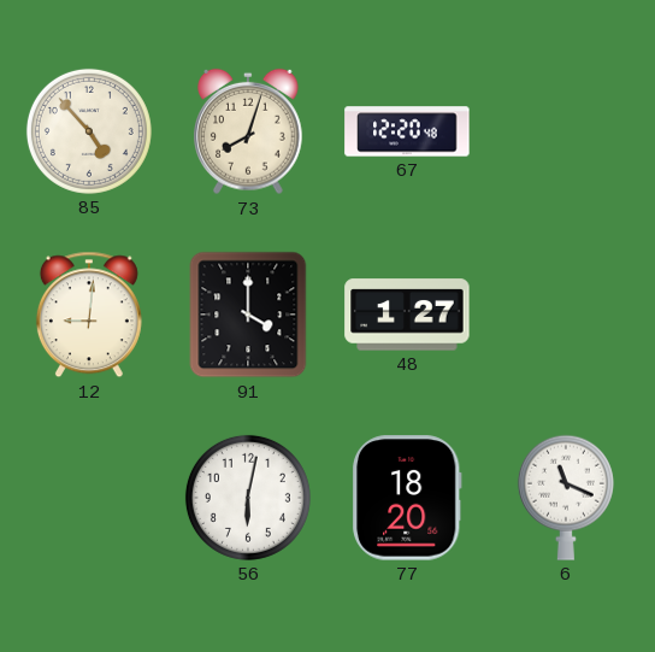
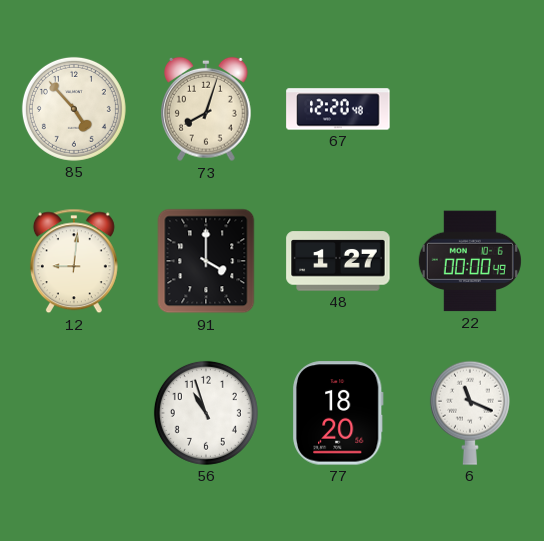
22: none -> 00:00 (470, 261)
56: 6:02 -> 10:57 (206, 413)
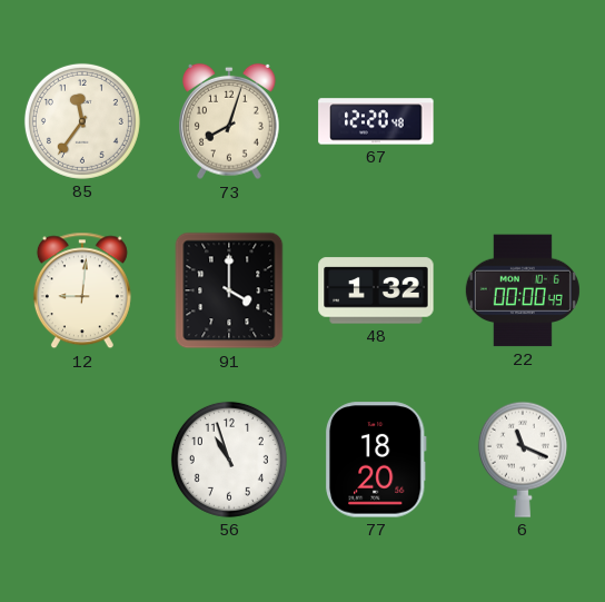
85: 4:53 -> 11:36 (82, 121)
48: 1:27 -> 1:32 (376, 290)
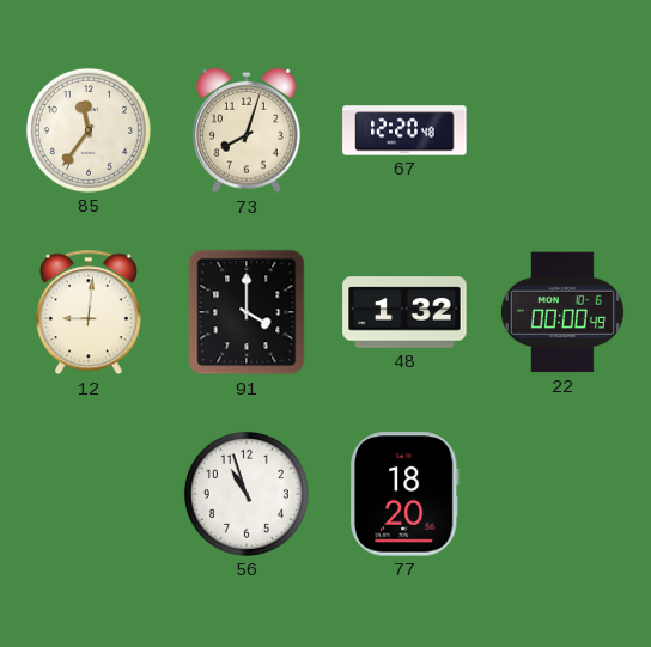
6: 11:19 -> none (523, 460)
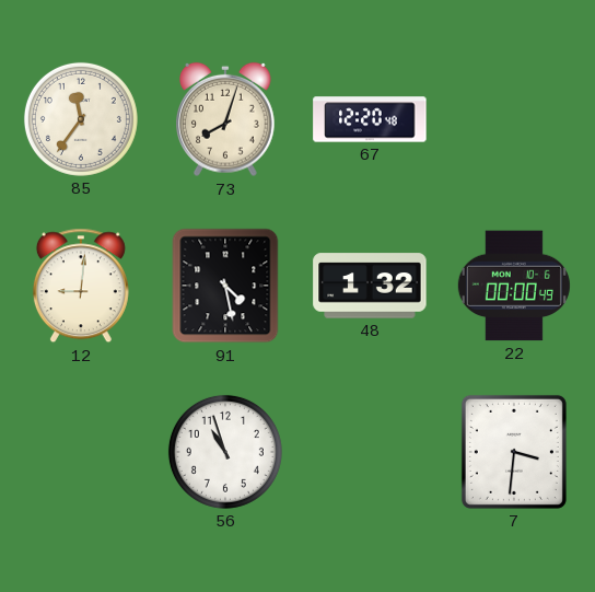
91: 4:00 -> 4:28 (225, 286)
77: 18:20 -> none (404, 494)
7: none -> 3:31 (514, 452)
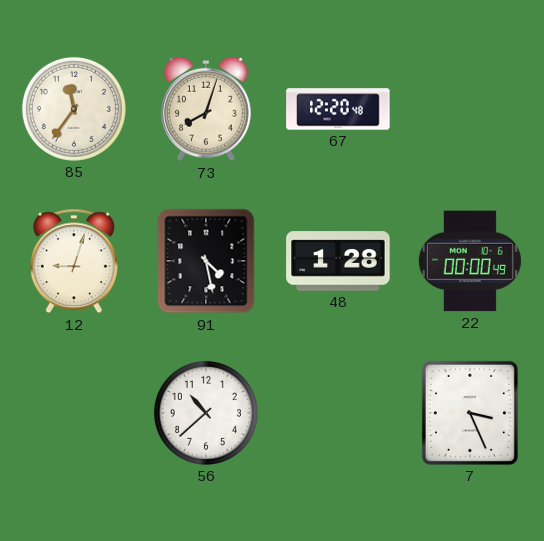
12: 9:01 -> 9:03 (74, 261)
48: 1:32 -> 1:28 (338, 261)
56: 10:57 -> 10:38 (206, 413)
7: 3:31 -> 3:26 (470, 413)
